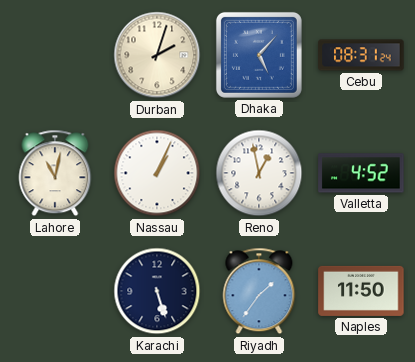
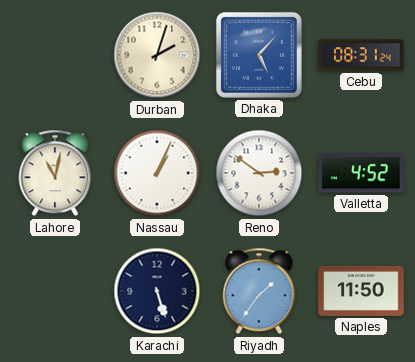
Reno: 12:58 -> 2:51 (259, 173)
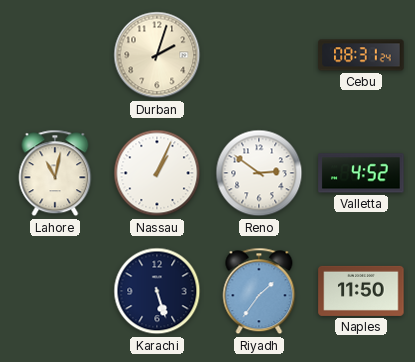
Dhaka: 5:07 -> none (259, 55)
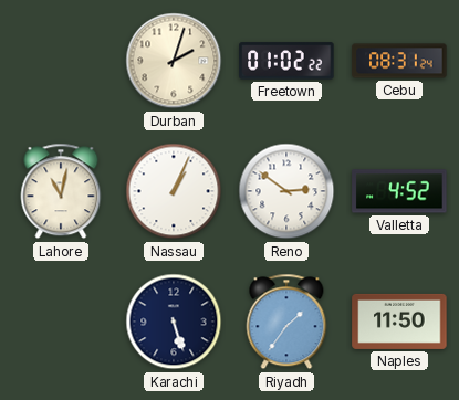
Freetown: none -> 01:02 (286, 61)
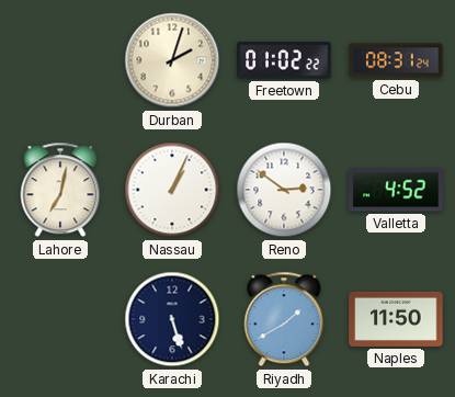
Lahore: 11:02 -> 7:02 (60, 190)
Riyadh: 1:36 -> 1:40 (284, 319)
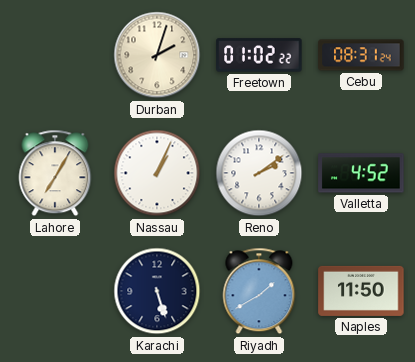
Lahore: 7:02 -> 7:05 (55, 173)
Reno: 2:51 -> 2:09 (259, 173)
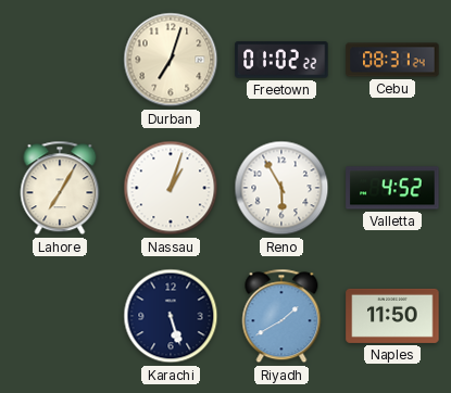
Durban: 2:03 -> 7:03 (171, 60)
Nassau: 1:04 -> 1:03 (171, 188)
Reno: 2:09 -> 5:55 (281, 188)
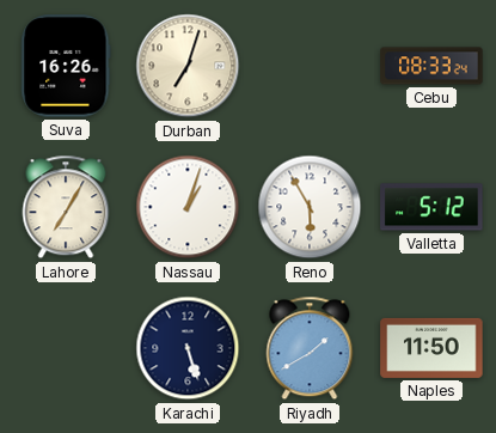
Suva: none -> 16:26 (66, 66)
Freetown: 01:02 -> none (281, 60)
Cebu: 08:31 -> 08:33 (431, 66)
Valletta: 4:52 -> 5:12 (431, 207)
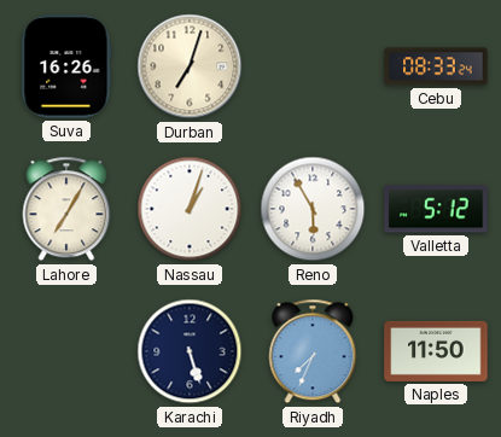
Riyadh: 1:40 -> 7:34 (313, 351)
